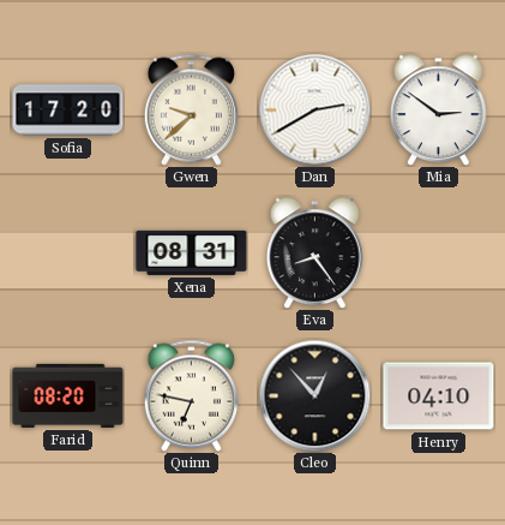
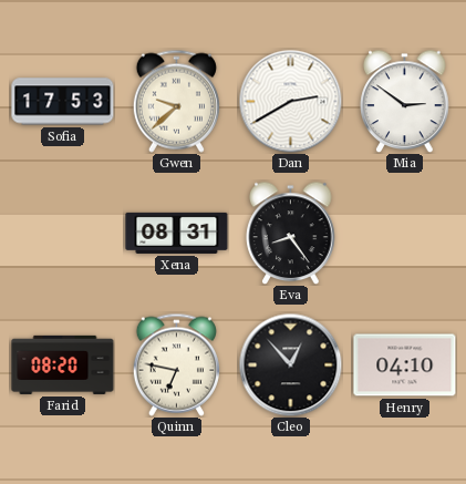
Sofia: 17:20 -> 17:53 (63, 102)
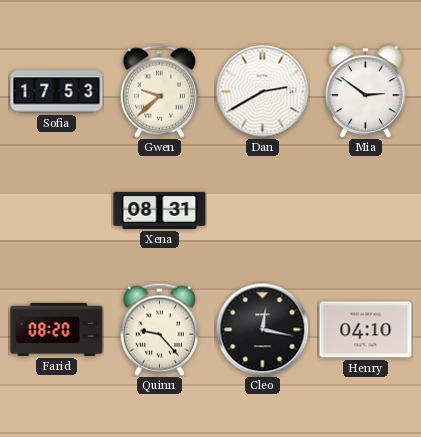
Eva: 8:24 -> none (291, 233)
Quinn: 6:47 -> 9:23 (159, 329)
Cleo: 12:53 -> 12:17 (262, 329)
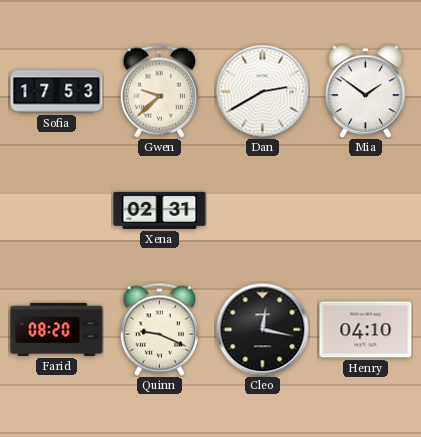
Mia: 2:51 -> 1:51 (366, 91)
Xena: 08:31 -> 02:31 (160, 210)
Quinn: 9:23 -> 9:19 (159, 329)
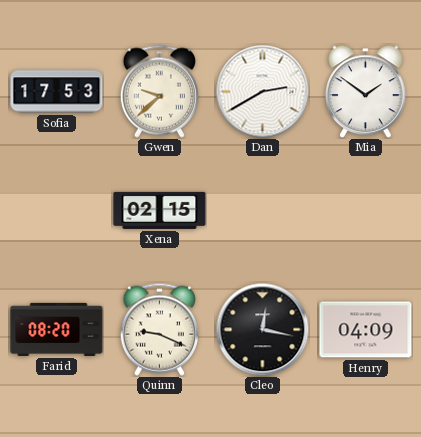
Xena: 02:31 -> 02:15 (160, 210)
Henry: 04:10 -> 04:09 (366, 330)
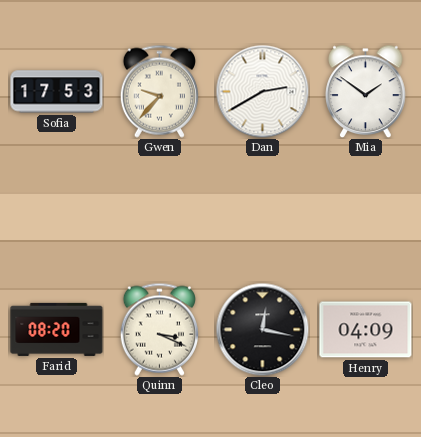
Gwen: 9:38 -> 9:37 (159, 91)
Xena: 02:15 -> none (160, 210)
Quinn: 9:19 -> 3:19 (159, 329)
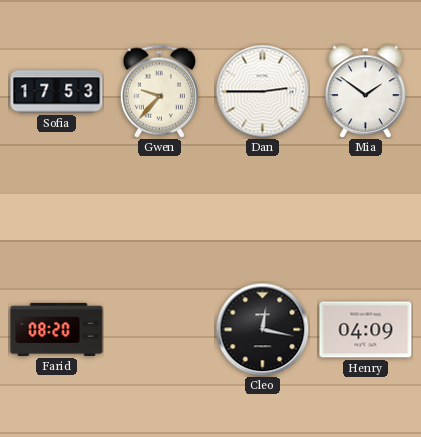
Dan: 2:40 -> 2:45 (262, 91)
Quinn: 3:19 -> none (159, 329)
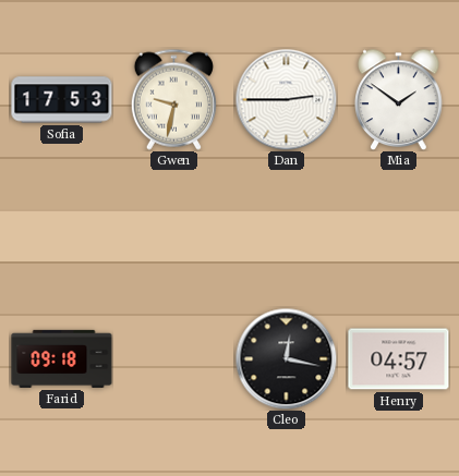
Gwen: 9:37 -> 9:32 (173, 99)
Farid: 08:20 -> 09:18 (62, 358)
Henry: 04:09 -> 04:57 (399, 359)
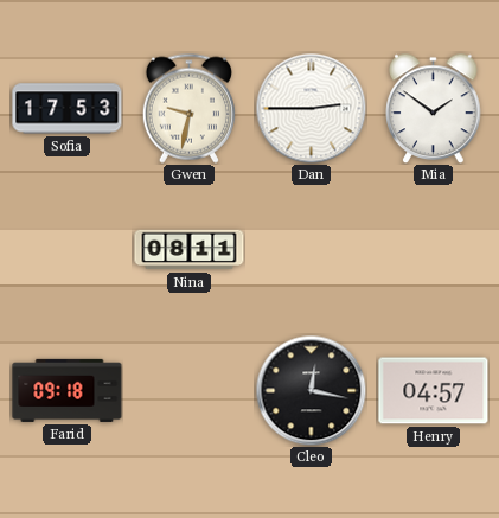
Nina: none -> 08:11 (190, 250)
